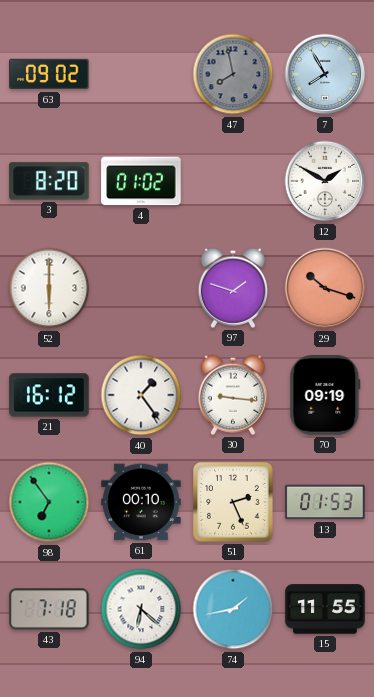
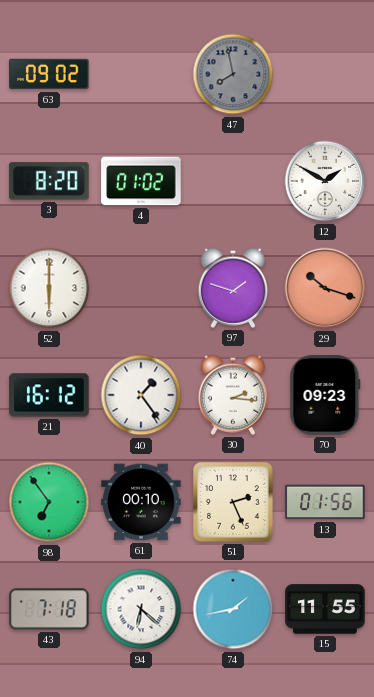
7: 7:55 -> none (325, 74)
30: 9:16 -> 2:16 (232, 395)
70: 09:19 -> 09:23 (325, 395)
13: 01:53 -> 01:56 (325, 502)
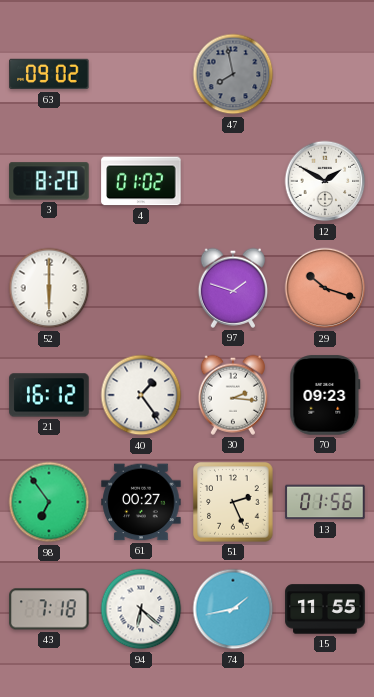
61: 00:10 -> 00:27 (141, 502)
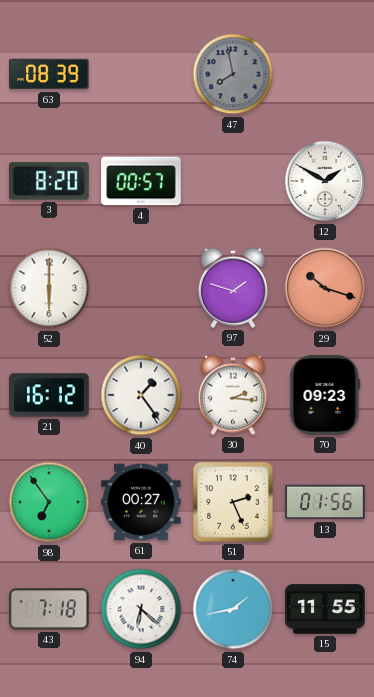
63: 09:02 -> 08:39 (49, 74)
4: 01:02 -> 00:57 (141, 181)
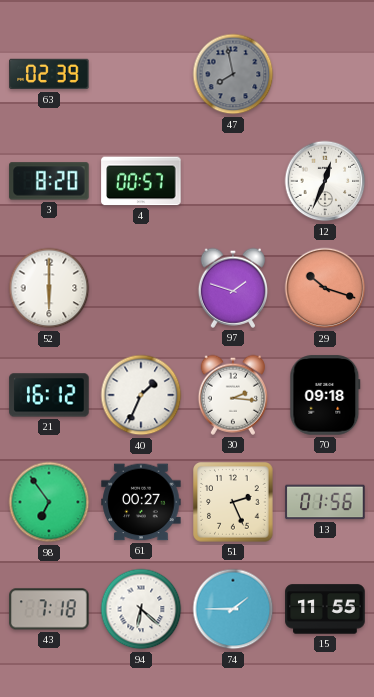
63: 08:39 -> 02:39 (49, 74)
12: 1:50 -> 12:34 (325, 181)
40: 1:24 -> 1:34 (141, 395)
70: 09:23 -> 09:18 (325, 395)
74: 1:43 -> 1:45 (233, 609)
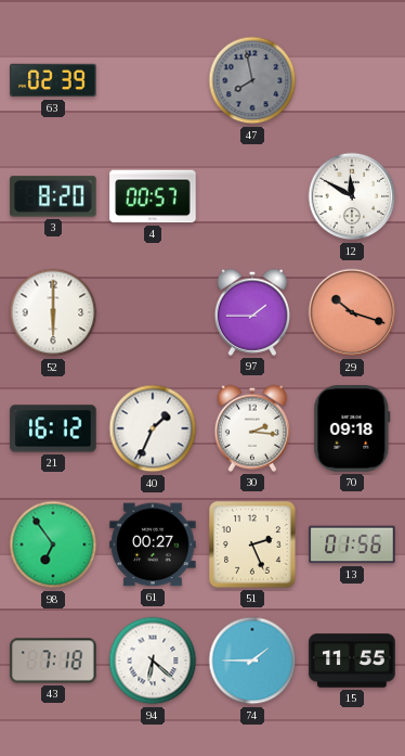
12: 12:34 -> 11:50 (352, 196)
97: 1:48 -> 1:45 (251, 312)
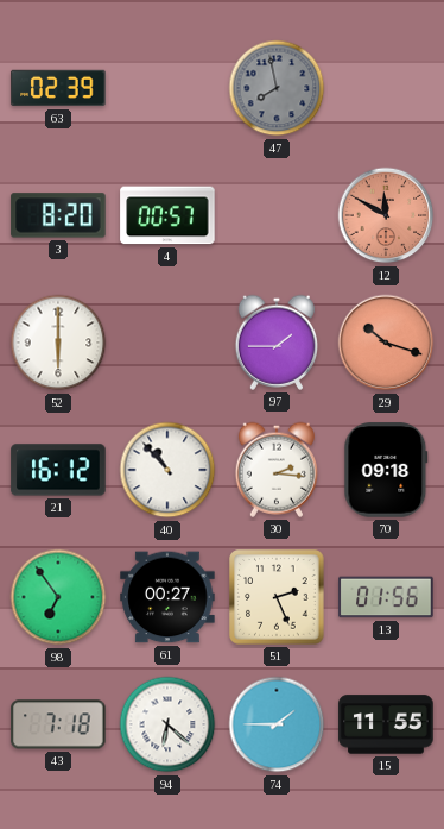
12 dial: white -> salmon (386, 215)
40: 1:34 -> 10:53 (167, 470)
